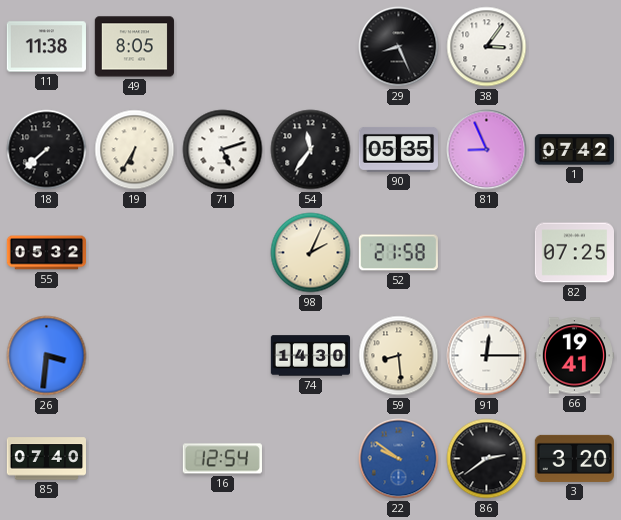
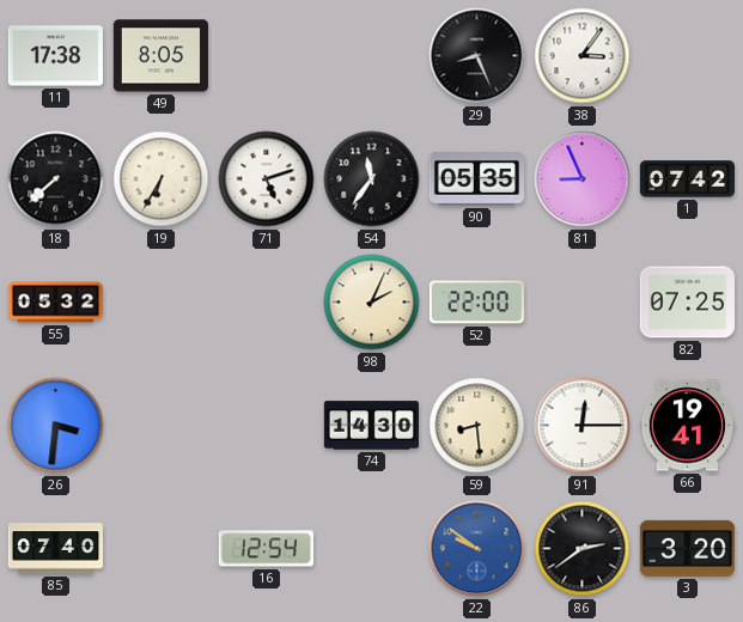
11: 11:38 -> 17:38 (55, 56)
52: 21:58 -> 22:00 (476, 303)
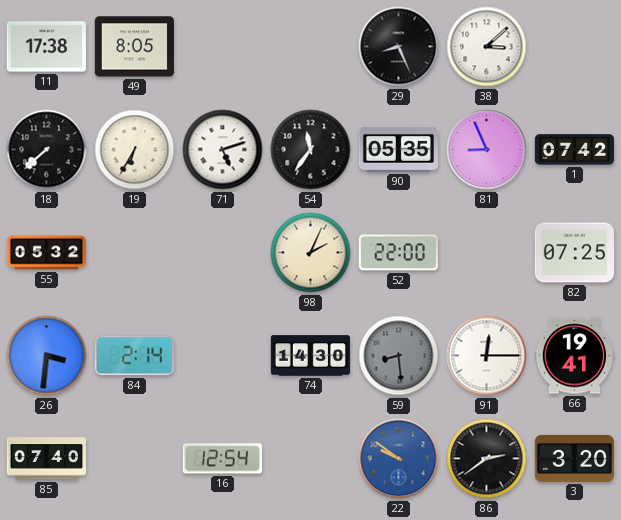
38: 3:06 -> 3:08 (487, 47)
84: none -> 2:14 (134, 356)
59 dial: cream -> grey (399, 356)
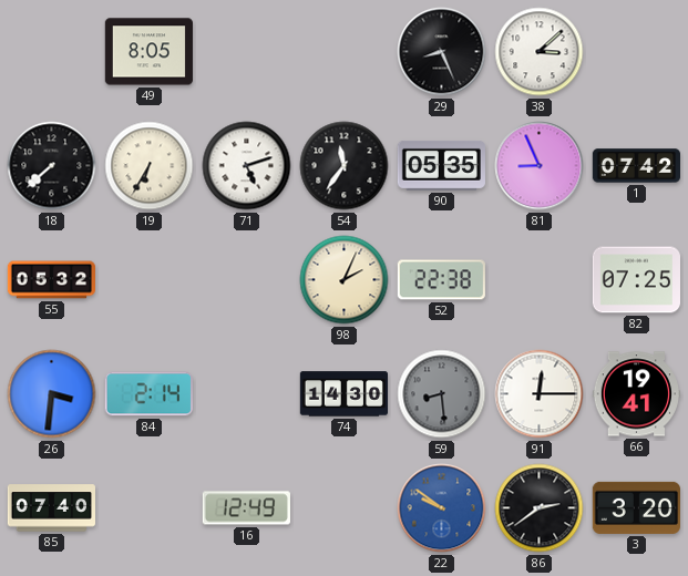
11: 17:38 -> none (46, 47)
52: 22:00 -> 22:38 (441, 280)
16: 12:54 -> 12:49 (246, 508)
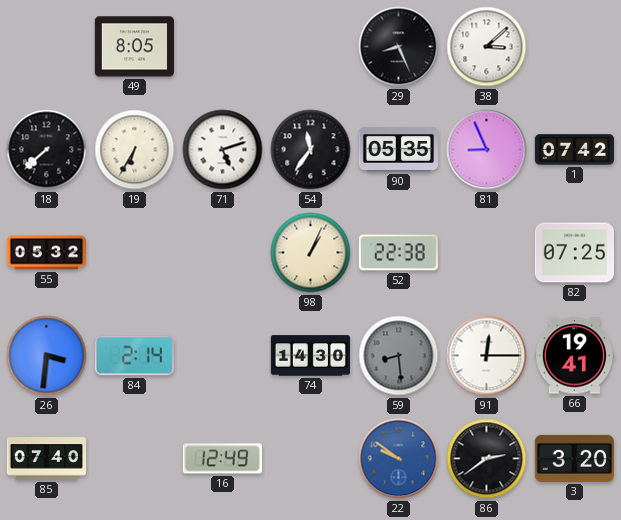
98: 2:04 -> 1:04 (311, 253)
